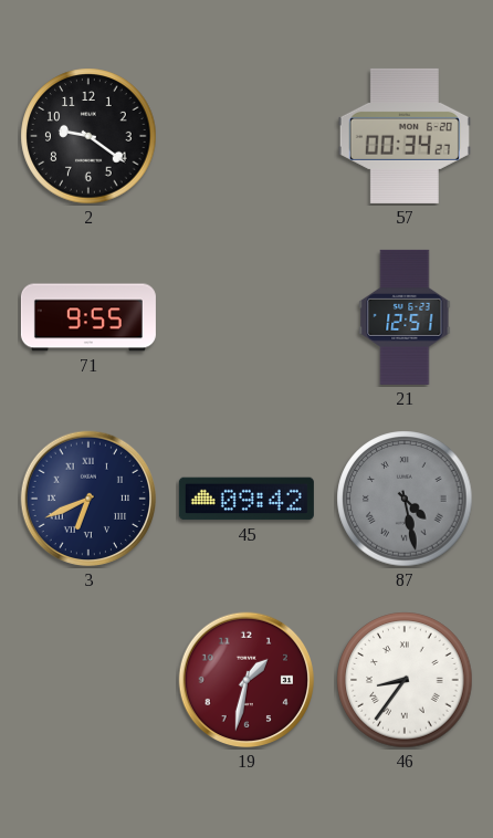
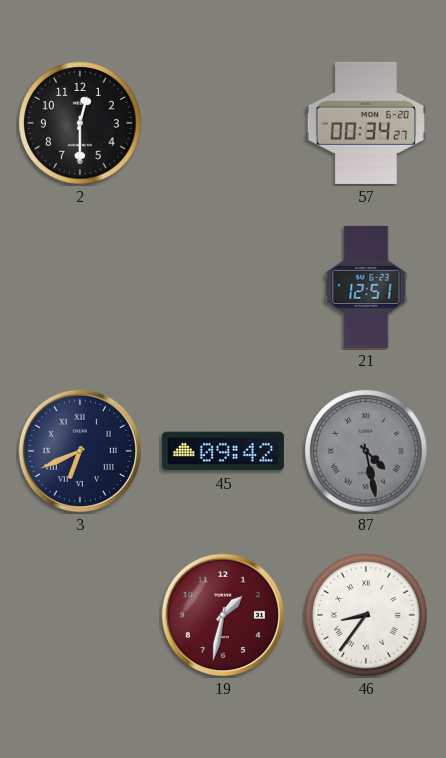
2: 9:21 -> 12:30 (80, 123)
71: 9:55 -> none (88, 317)
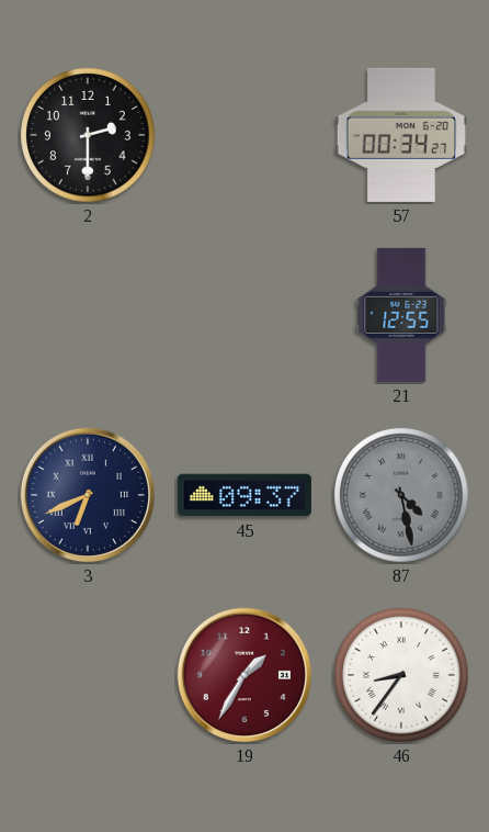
2: 12:30 -> 2:30 (88, 135)
21: 12:51 -> 12:55 (401, 315)
45: 09:42 -> 09:37 (244, 495)
19: 1:32 -> 1:35 (244, 675)
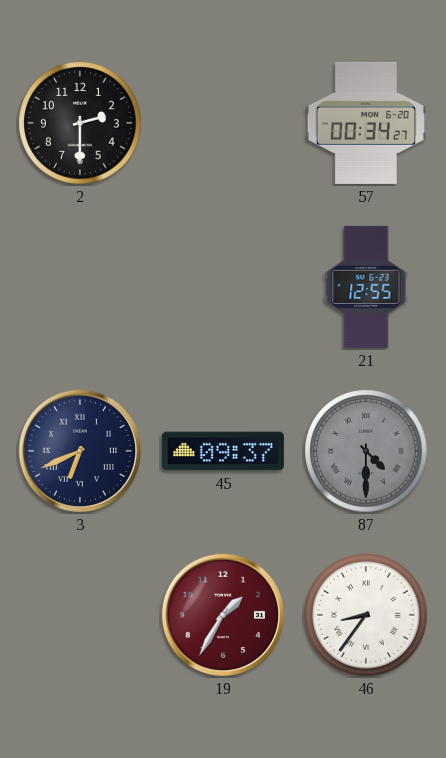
87: 4:28 -> 4:30 (366, 451)
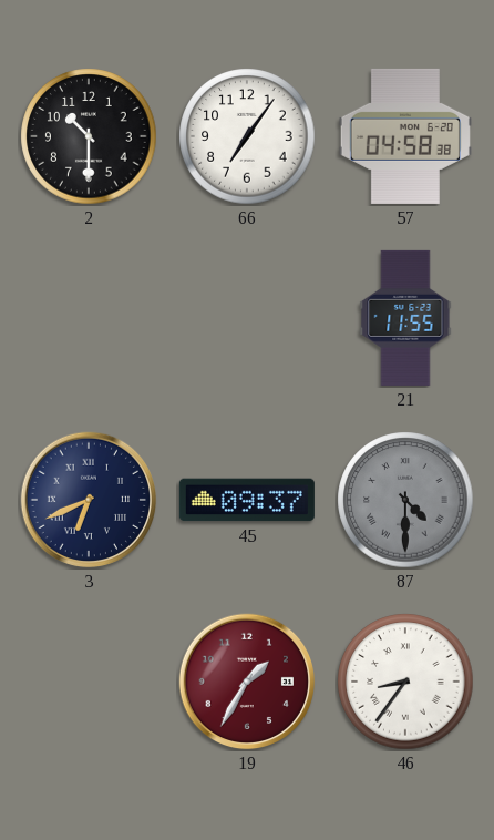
2: 2:30 -> 10:30 (89, 136)
66: none -> 7:06 (247, 136)
57: 00:34 -> 04:58 (405, 136)
21: 12:55 -> 11:55 (405, 318)
